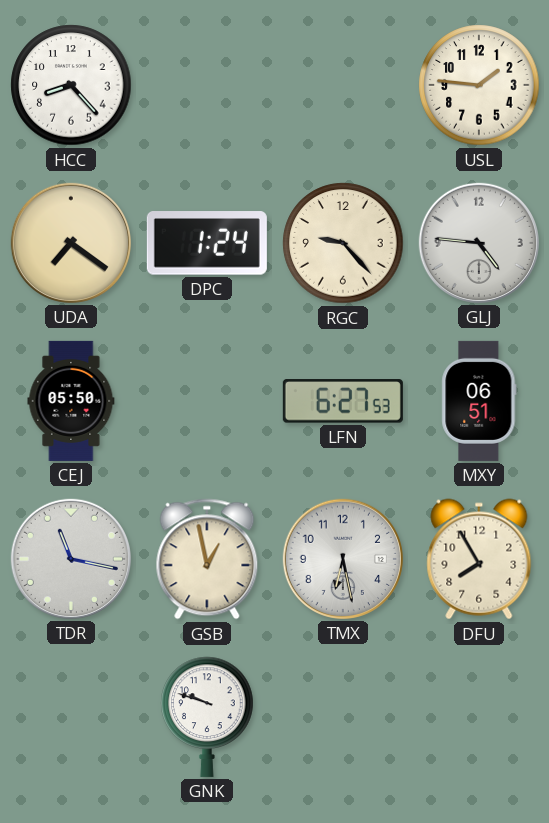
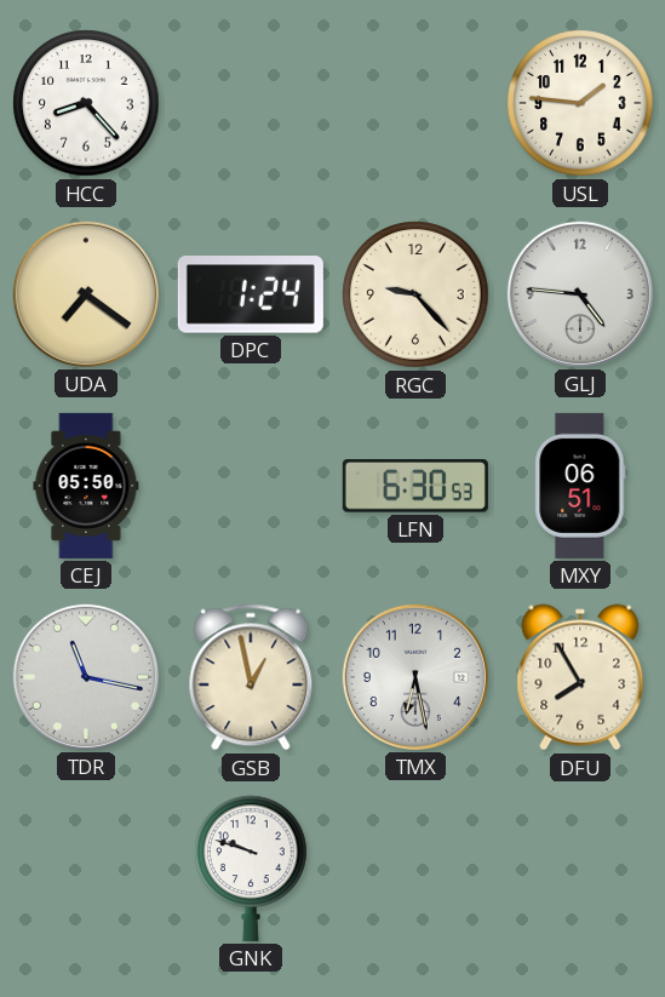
LFN: 6:27 -> 6:30 (415, 486)
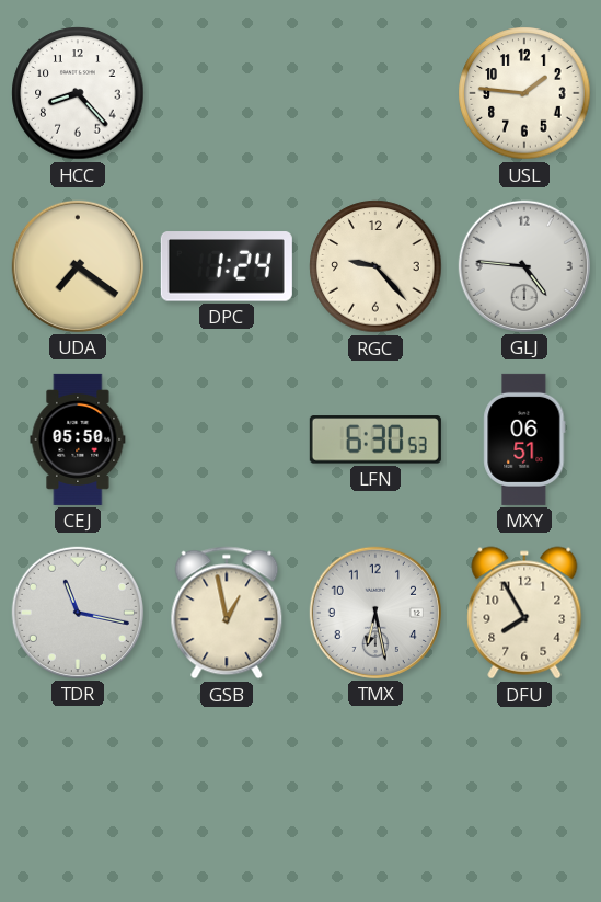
GNK: 9:48 -> none (251, 869)
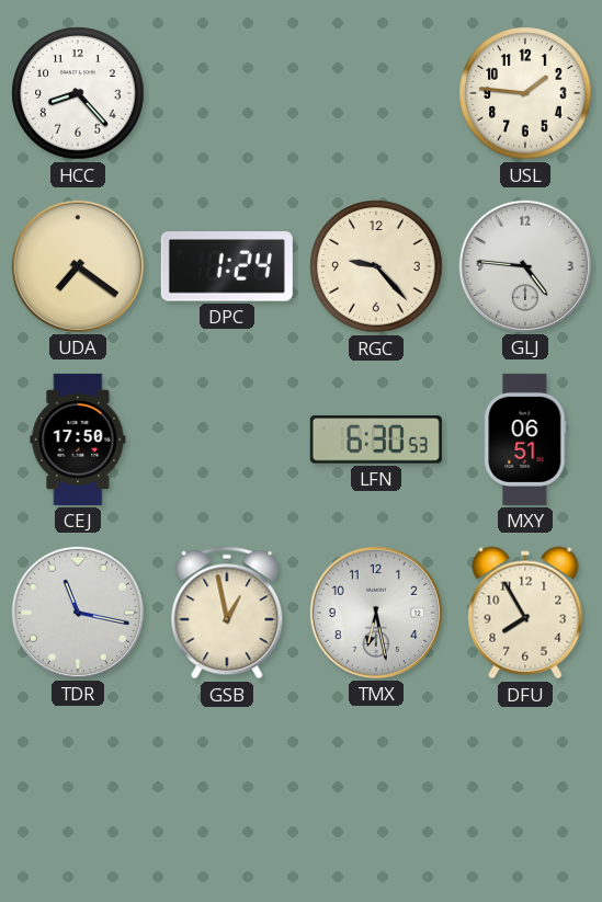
CEJ: 05:50 -> 17:50 (78, 439)
